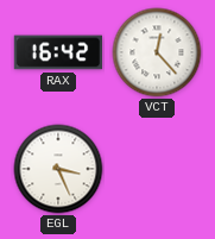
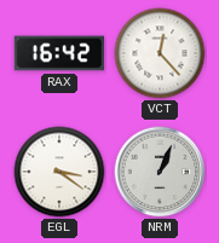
EGL: 3:26 -> 3:21 (59, 172)
NRM: none -> 1:04 (160, 172)
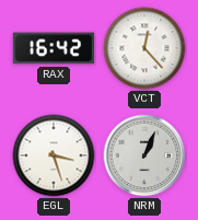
EGL: 3:21 -> 3:27 (54, 155)
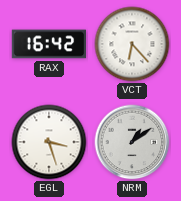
VCT: 12:23 -> 6:23 (132, 44)
NRM: 1:04 -> 1:09 (132, 142)
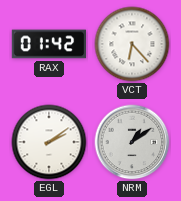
RAX: 16:42 -> 01:42 (48, 44)
EGL: 3:27 -> 2:09 (49, 142)
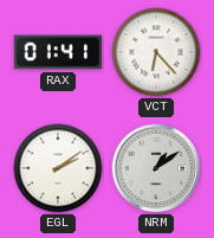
RAX: 01:42 -> 01:41 (57, 52)
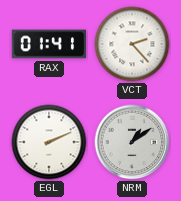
VCT: 6:23 -> 2:23 (132, 44)
EGL: 2:09 -> 2:11 (49, 142)
